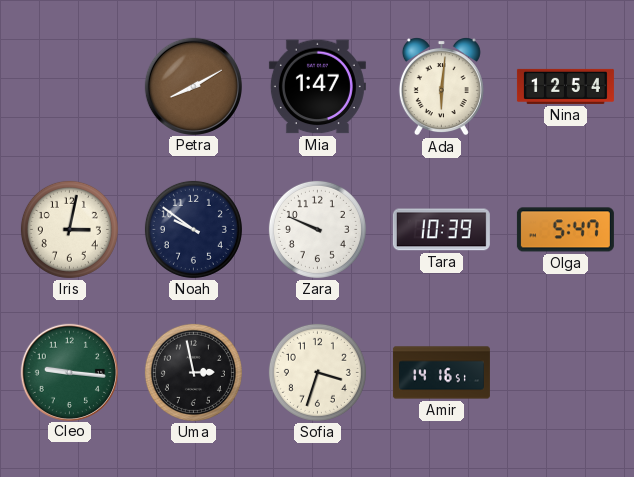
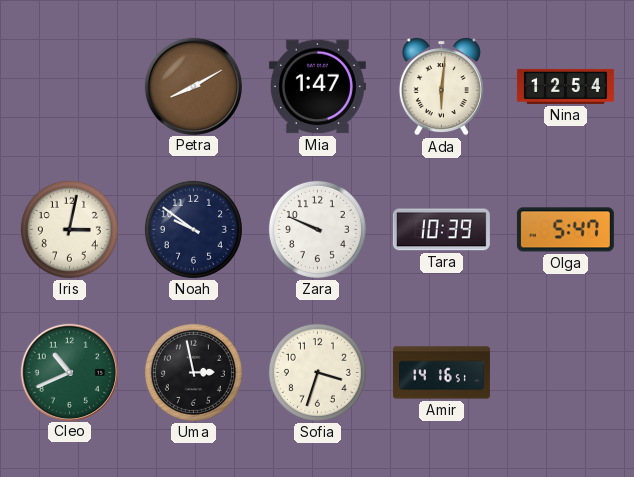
Cleo: 9:16 -> 10:41 (69, 372)
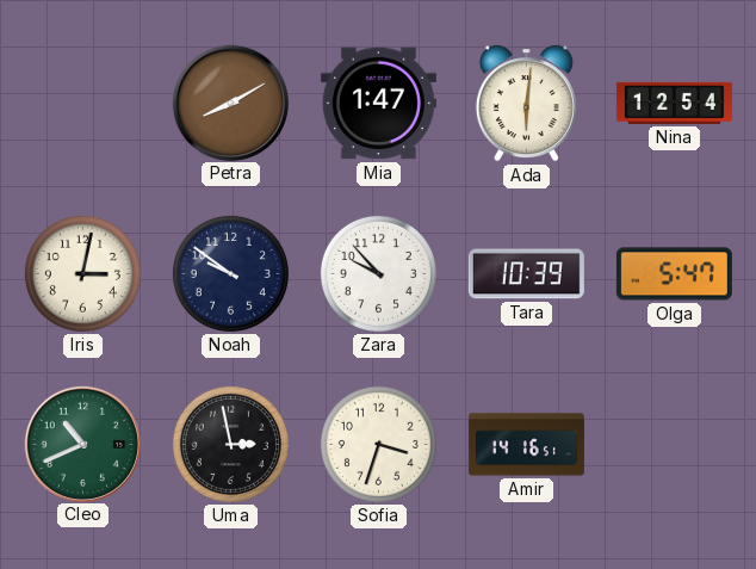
Zara: 9:49 -> 9:53 (378, 273)
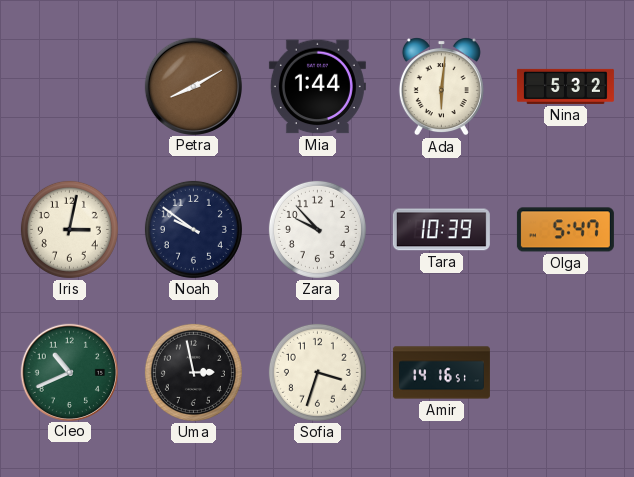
Mia: 1:47 -> 1:44 (317, 87)
Nina: 12:54 -> 5:32 (565, 86)
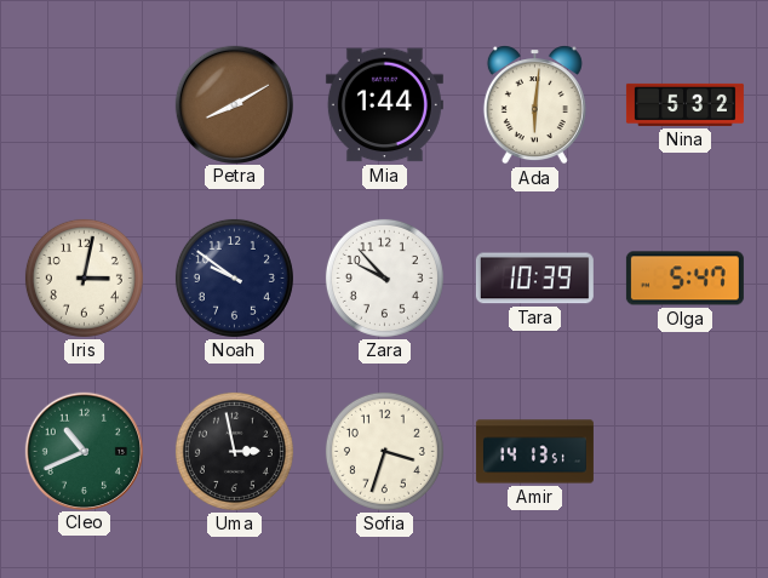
Amir: 14:16 -> 14:13 (534, 452)
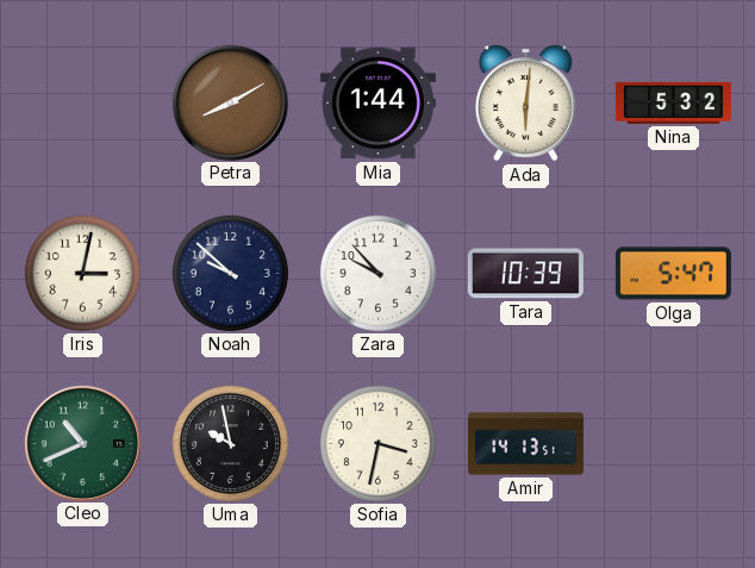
Noah: 9:51 -> 9:52 (230, 273)
Uma: 2:58 -> 9:58 (230, 443)
Sofia: 3:33 -> 3:32 (377, 443)
